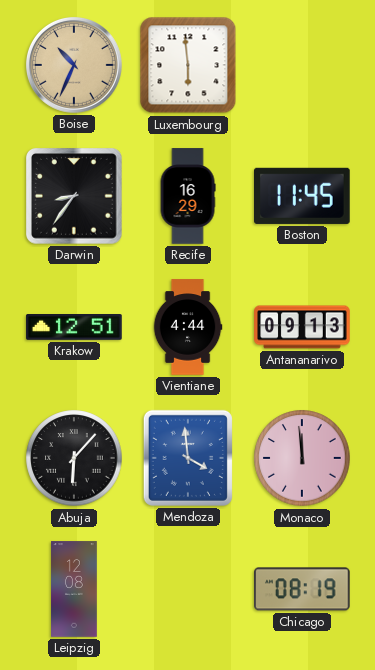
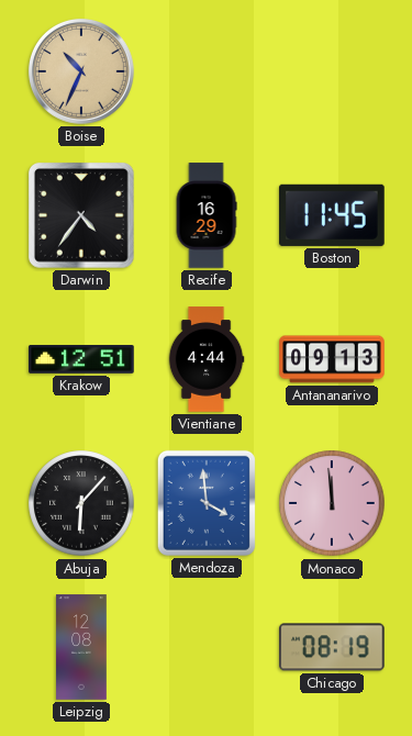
Luxembourg: 5:59 -> none (188, 65)
Darwin: 8:36 -> 4:36 (82, 216)
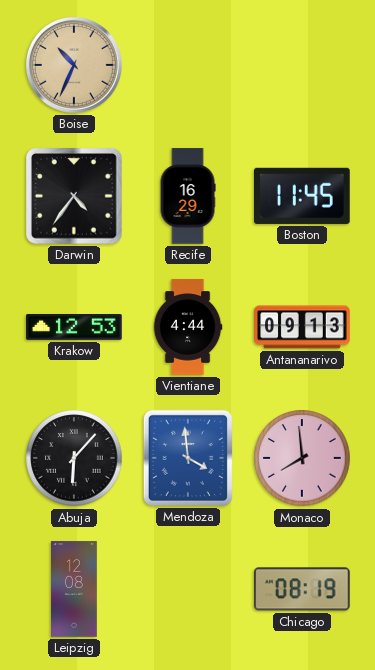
Krakow: 12:51 -> 12:53 (74, 328)
Monaco: 11:59 -> 7:59 (302, 458)
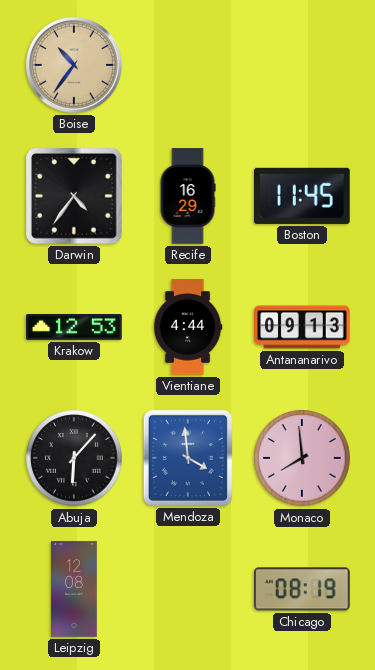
Boise: 10:34 -> 10:36 (74, 65)
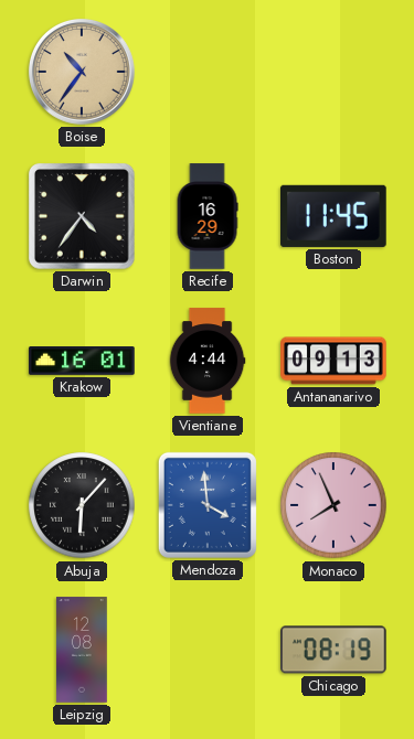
Krakow: 12:53 -> 16:01 (82, 362)
Monaco: 7:59 -> 7:56 (333, 505)
